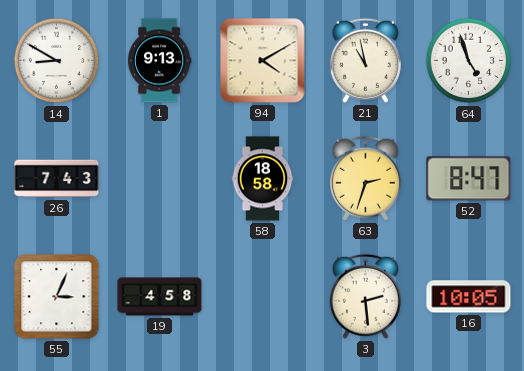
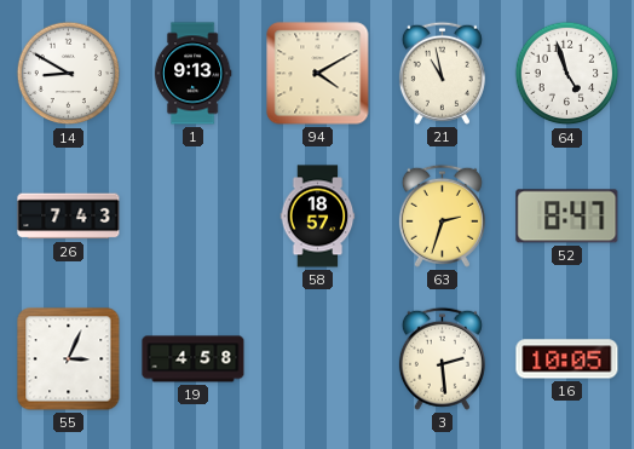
58: 18:58 -> 18:57 (318, 217)
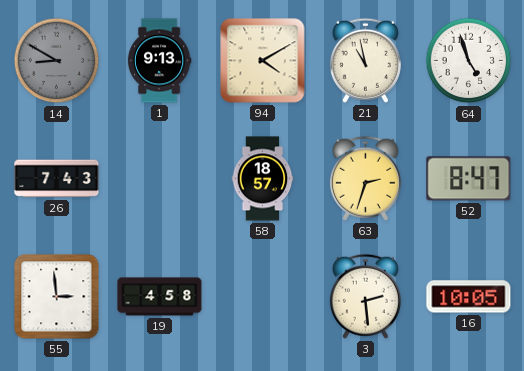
14 dial: white -> grey (57, 61)
55: 3:04 -> 2:59 (57, 297)
